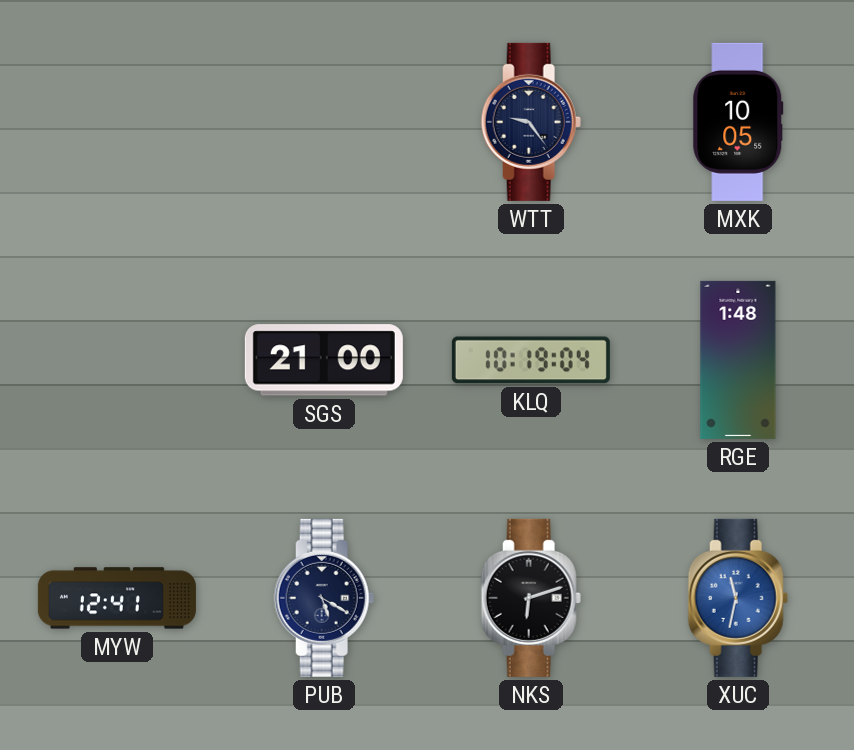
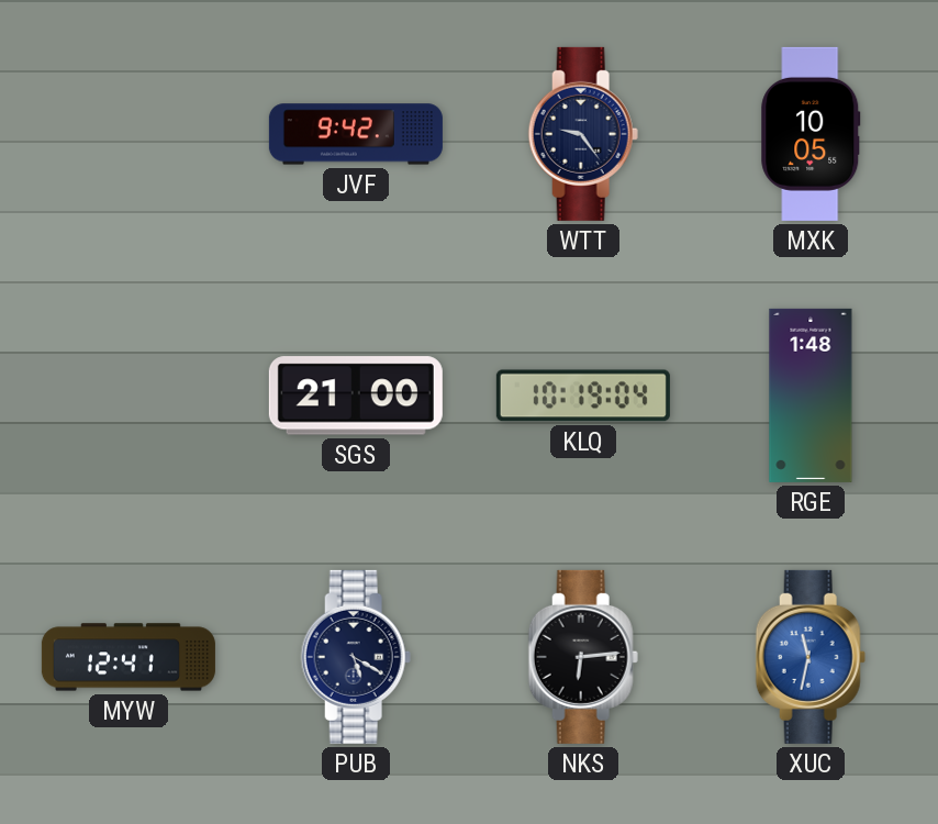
JVF: none -> 9:42 (356, 134)
NKS: 6:12 -> 6:14 (583, 657)
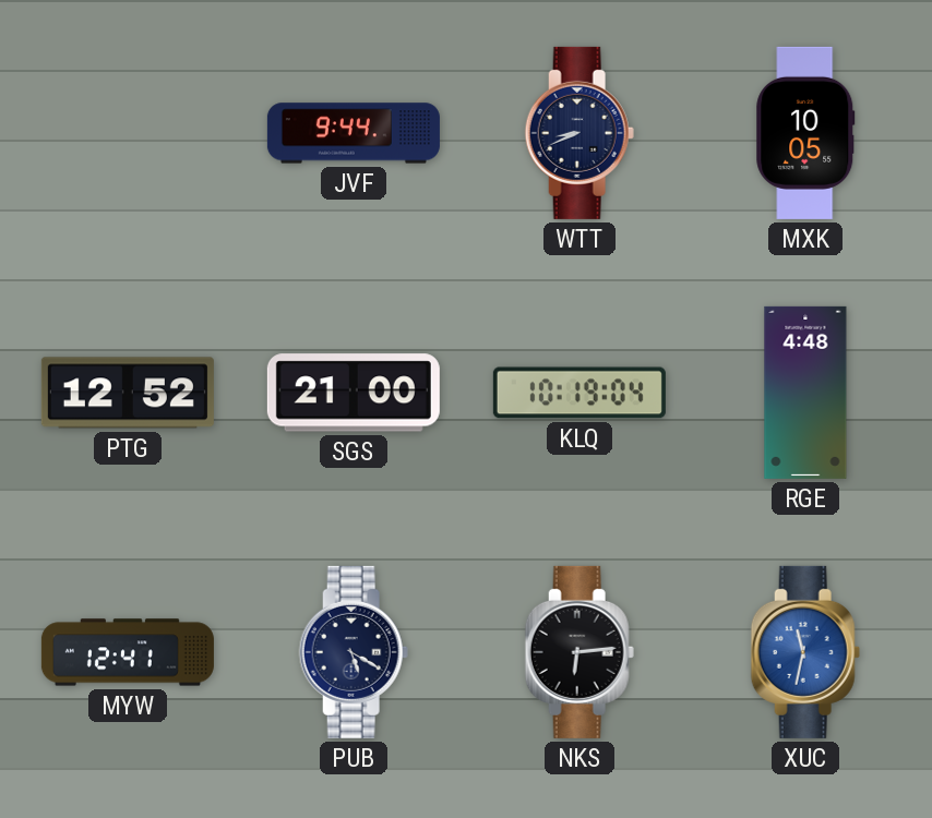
JVF: 9:42 -> 9:44 (354, 133)
WTT: 9:24 -> 8:41 (579, 133)
PTG: none -> 12:52 (128, 393)
RGE: 1:48 -> 4:48 (805, 393)
